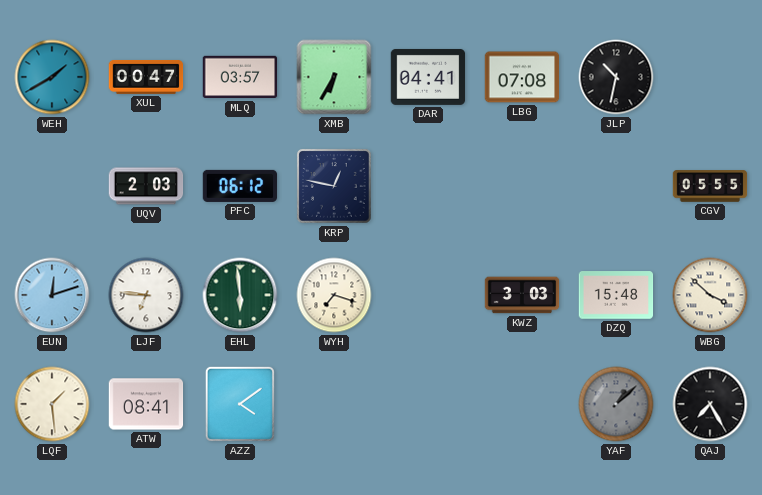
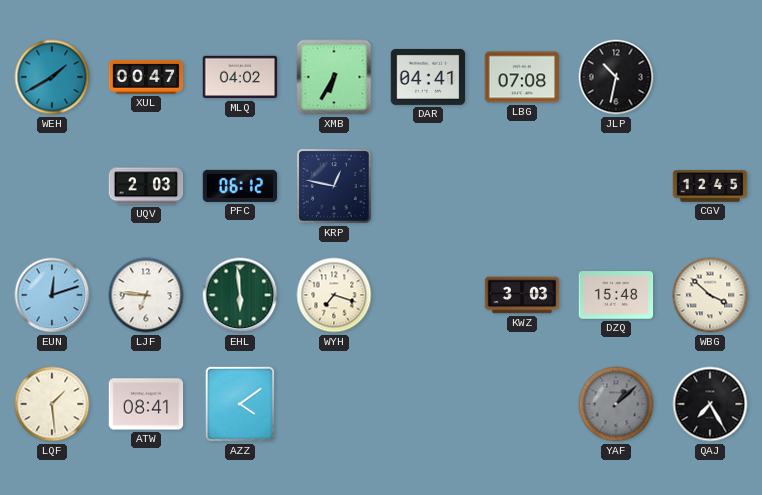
MLQ: 03:57 -> 04:02 (240, 77)
CGV: 05:55 -> 12:45 (710, 186)
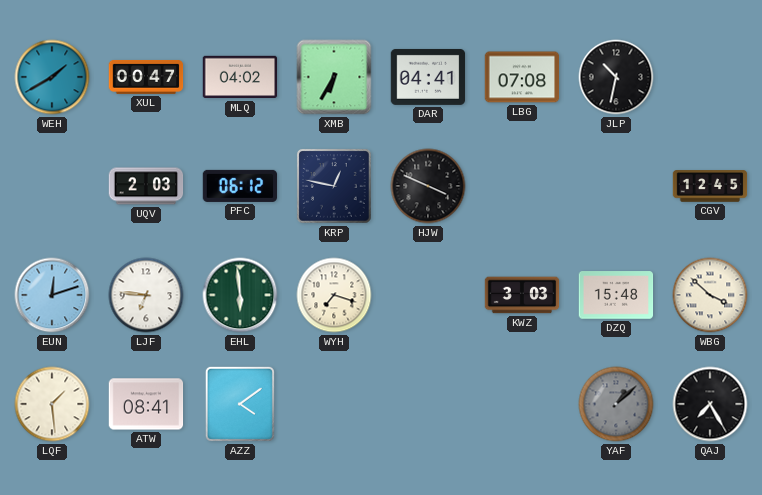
HJW: none -> 3:49 (428, 186)
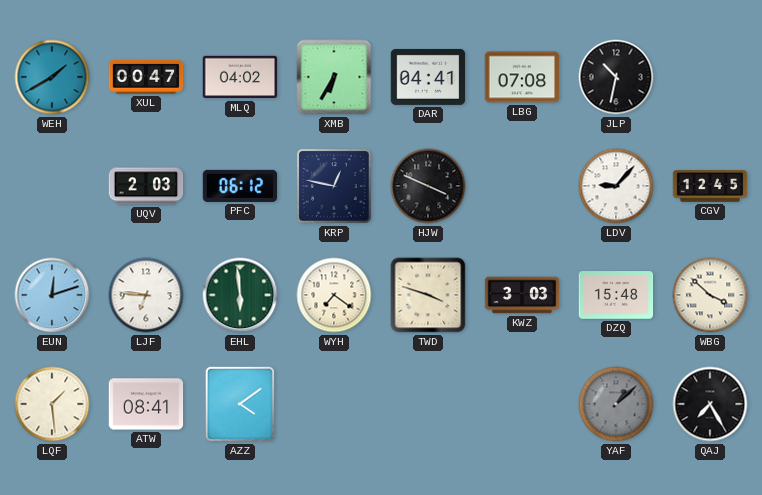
LDV: none -> 9:07 (616, 186)
WYH: 7:18 -> 7:21 (334, 295)
TWD: none -> 3:48 (428, 295)
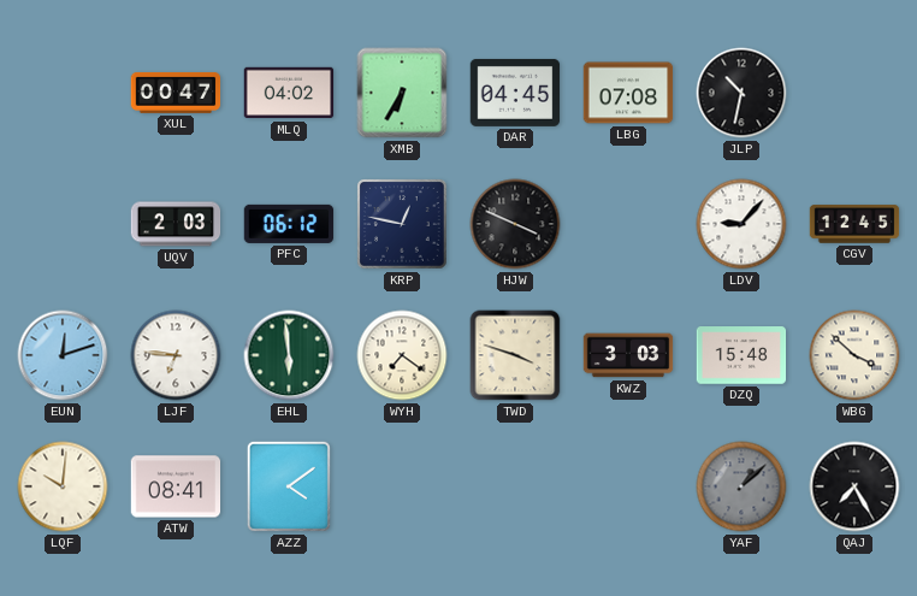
WEH: 1:40 -> none (52, 77)
DAR: 04:41 -> 04:45 (515, 93)
LQF: 1:29 -> 10:01 (63, 486)
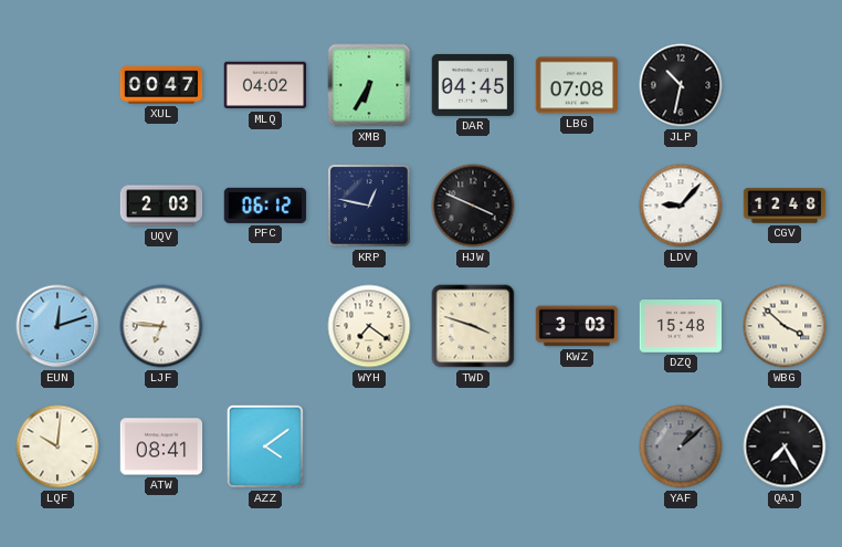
CGV: 12:45 -> 12:48 (785, 206)
EHL: 5:59 -> none (289, 355)
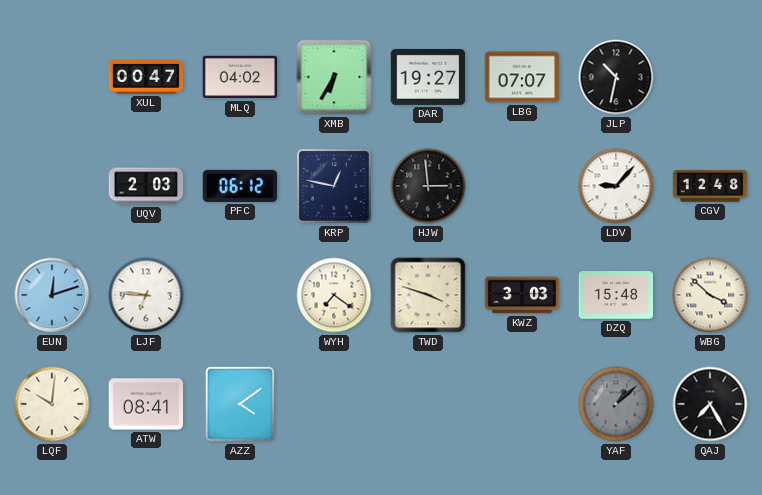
DAR: 04:45 -> 19:27 (428, 77)
LBG: 07:08 -> 07:07 (522, 77)
HJW: 3:49 -> 2:59 (428, 186)
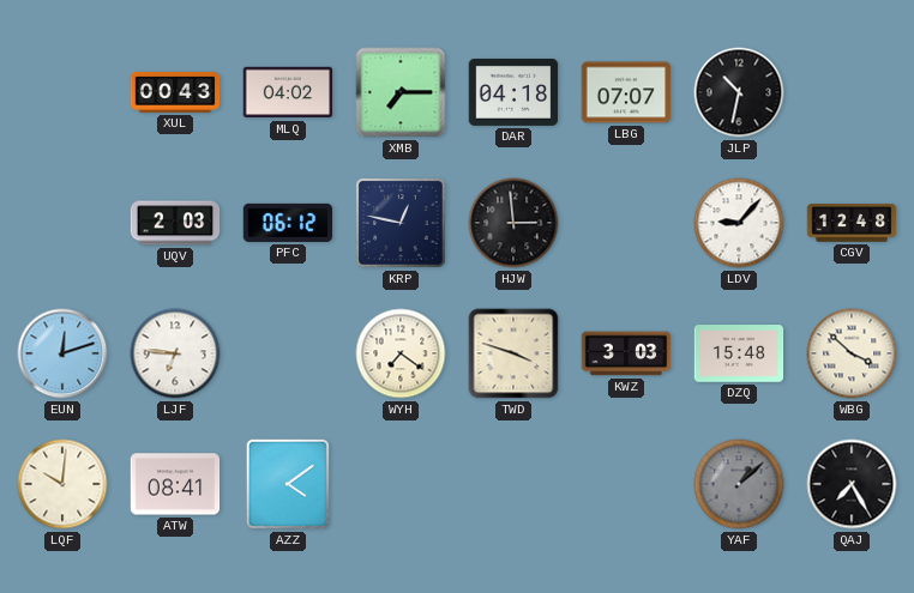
XUL: 00:47 -> 00:43 (175, 92)
XMB: 6:35 -> 7:15 (401, 92)
DAR: 19:27 -> 04:18 (513, 92)
